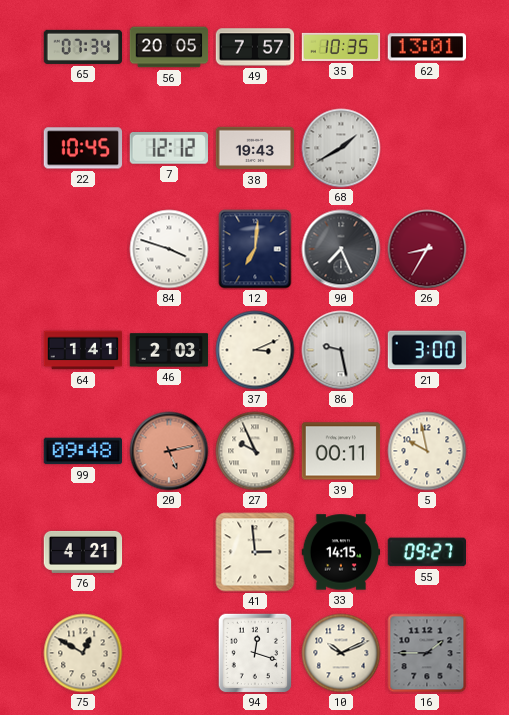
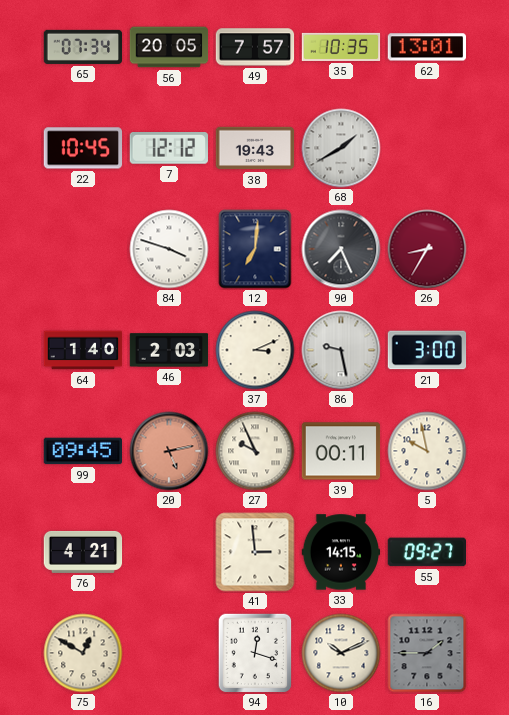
64: 1:41 -> 1:40 (83, 350)
99: 09:48 -> 09:45 (83, 451)
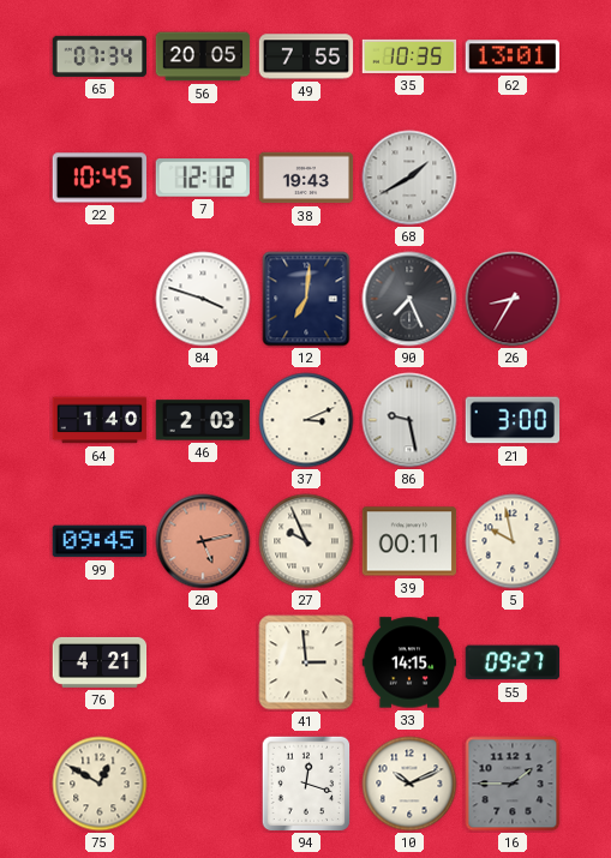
49: 7:57 -> 7:55 (306, 56)
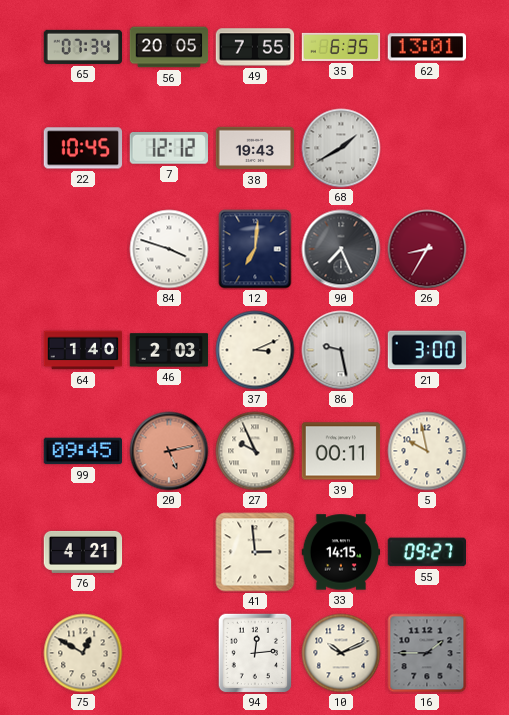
35: 10:35 -> 6:35 (341, 47)
94: 12:18 -> 12:14 (255, 653)
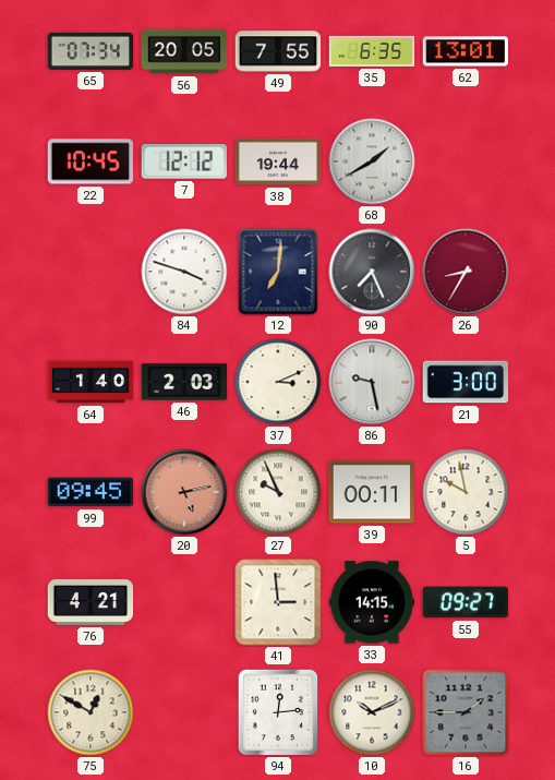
38: 19:43 -> 19:44 (278, 161)
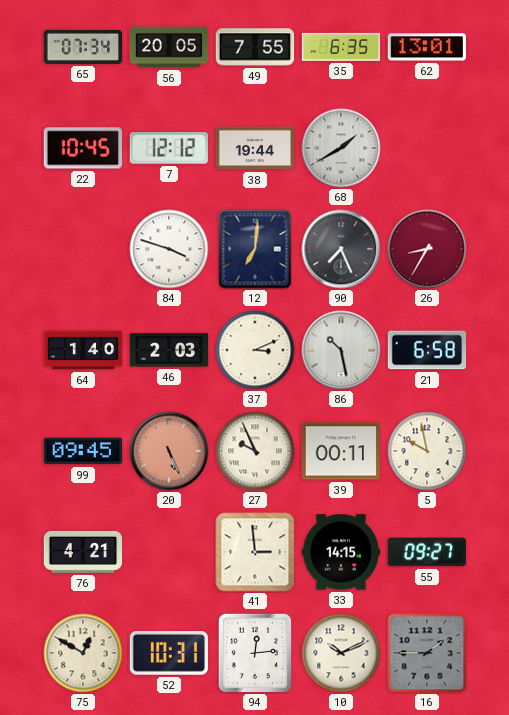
86: 9:28 -> 10:28 (341, 350)
21: 3:00 -> 6:58 (427, 350)
20: 5:13 -> 5:26 (169, 451)
52: none -> 10:31 (168, 654)
